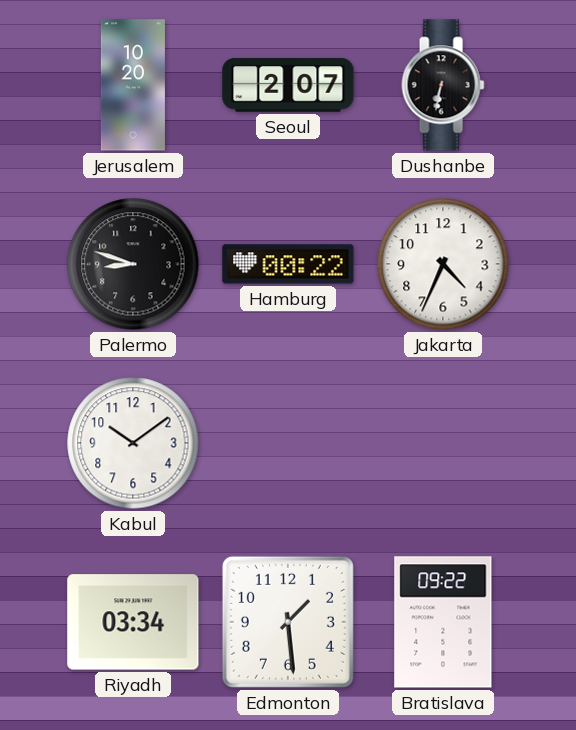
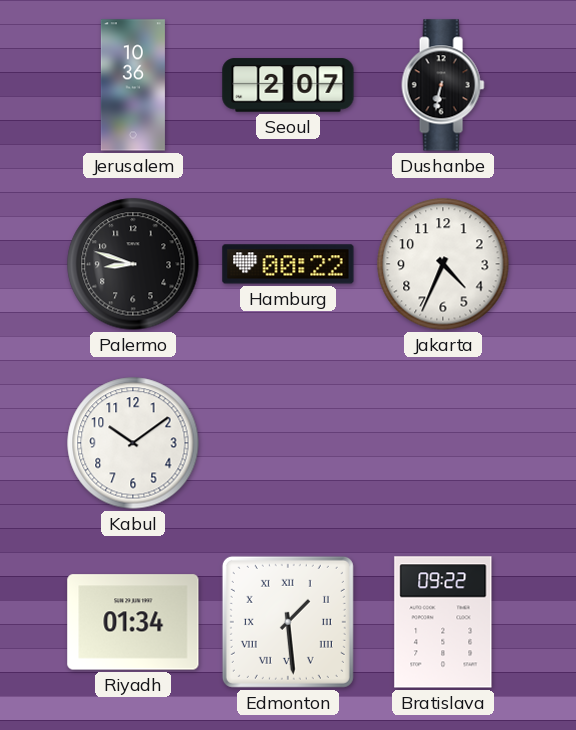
Jerusalem: 10:20 -> 10:36 (133, 85)
Riyadh: 03:34 -> 01:34 (133, 622)
Edmonton numerals: Arabic -> Roman (288, 622)
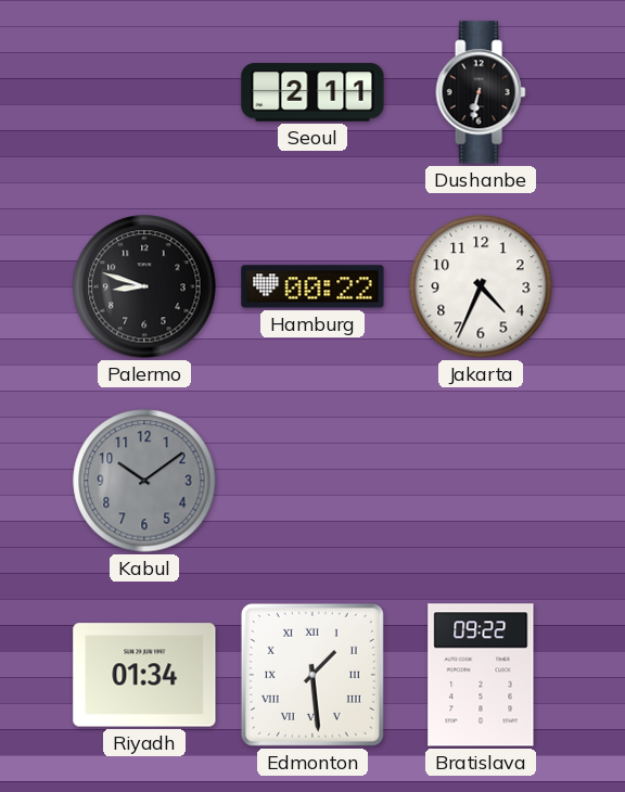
Jerusalem: 10:36 -> none (133, 85)
Seoul: 2:07 -> 2:11 (312, 92)
Kabul dial: white -> grey (144, 481)
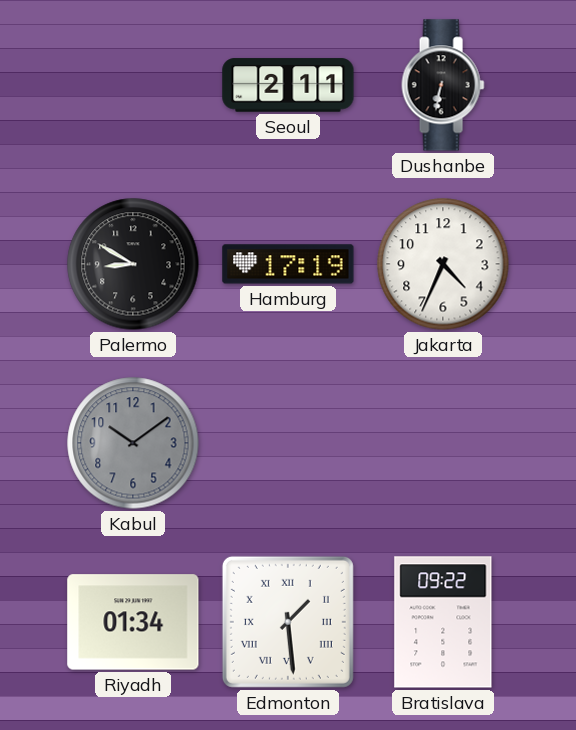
Palermo: 8:48 -> 8:50 (133, 264)
Hamburg: 00:22 -> 17:19 (288, 264)
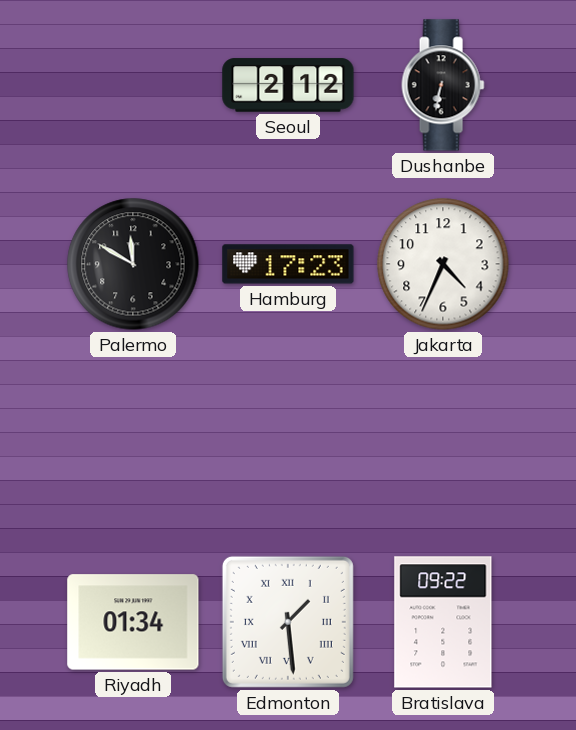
Seoul: 2:11 -> 2:12 (288, 85)
Palermo: 8:50 -> 11:50 (133, 264)
Hamburg: 17:19 -> 17:23 (288, 264)
Kabul: 10:09 -> none (133, 443)
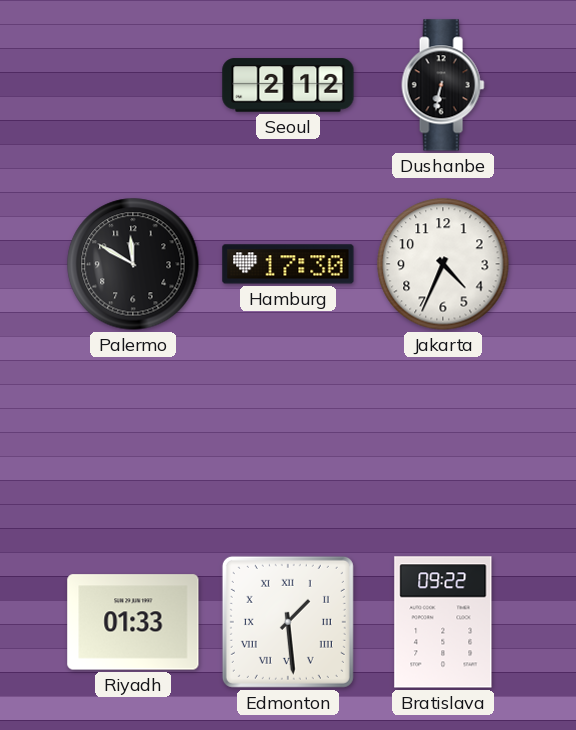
Hamburg: 17:23 -> 17:30 (288, 264)
Riyadh: 01:34 -> 01:33 (133, 622)
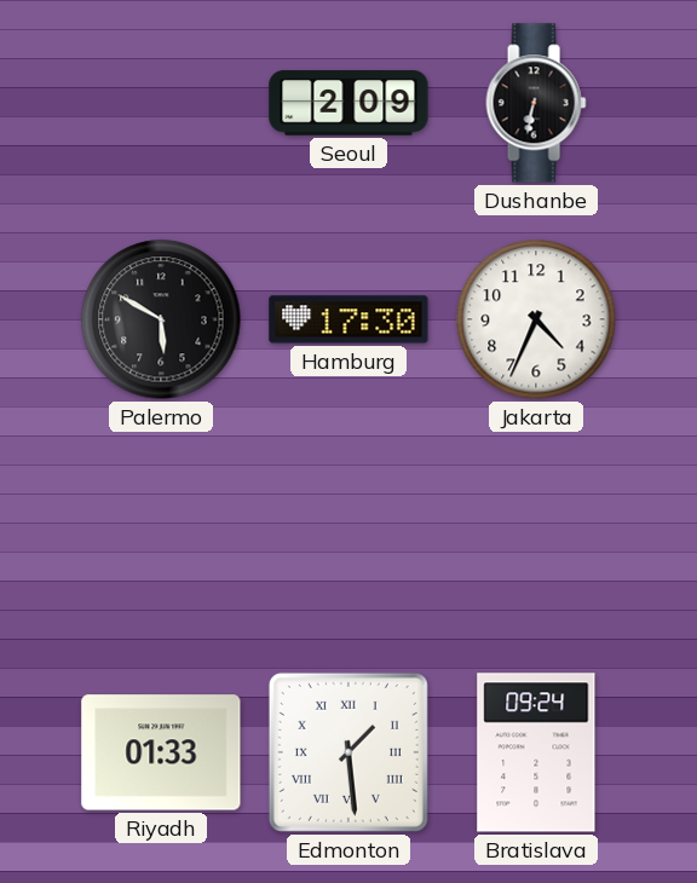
Seoul: 2:12 -> 2:09 (348, 103)
Palermo: 11:50 -> 5:50 (161, 319)
Bratislava: 09:22 -> 09:24 (536, 752)
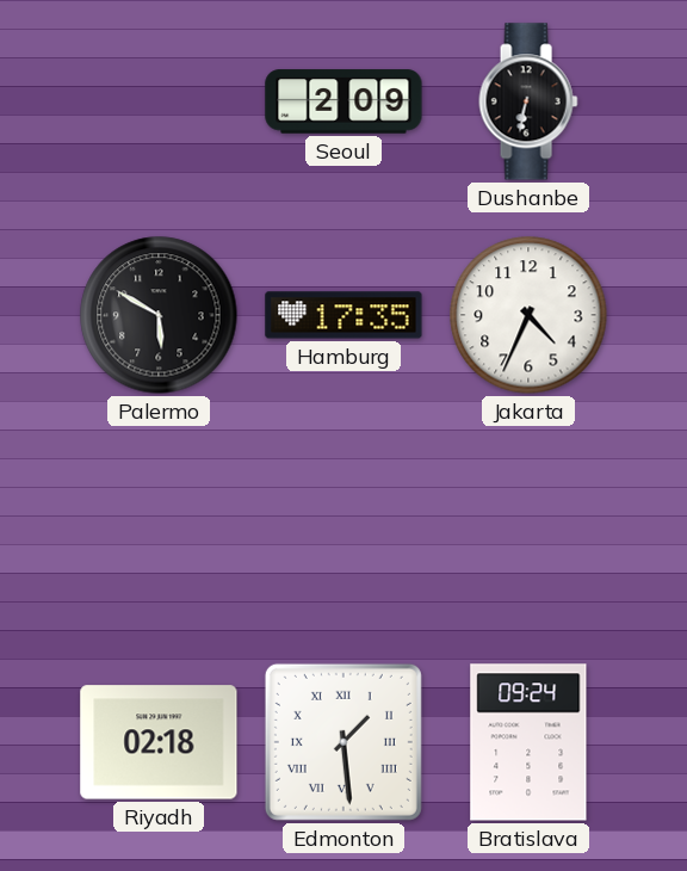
Hamburg: 17:30 -> 17:35 (343, 315)
Riyadh: 01:33 -> 02:18 (159, 742)
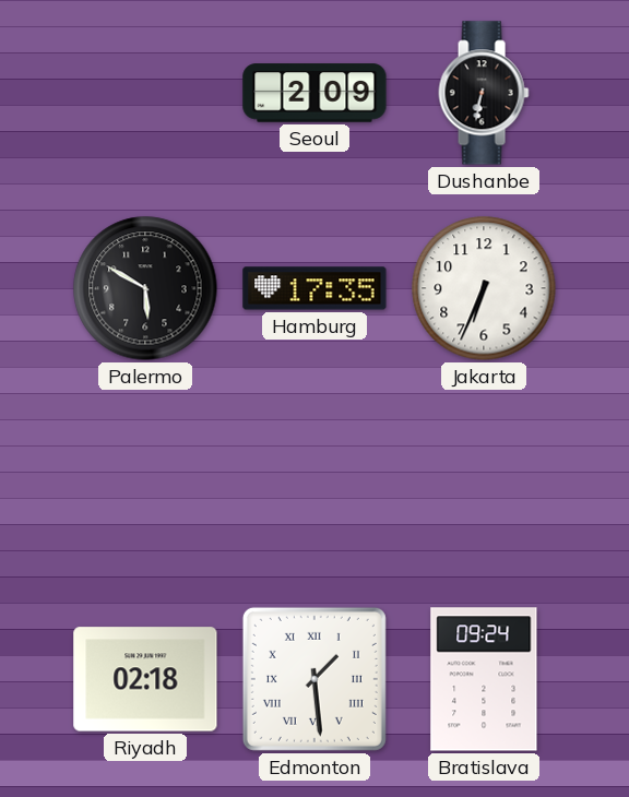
Jakarta: 4:34 -> 6:34 (484, 288)
